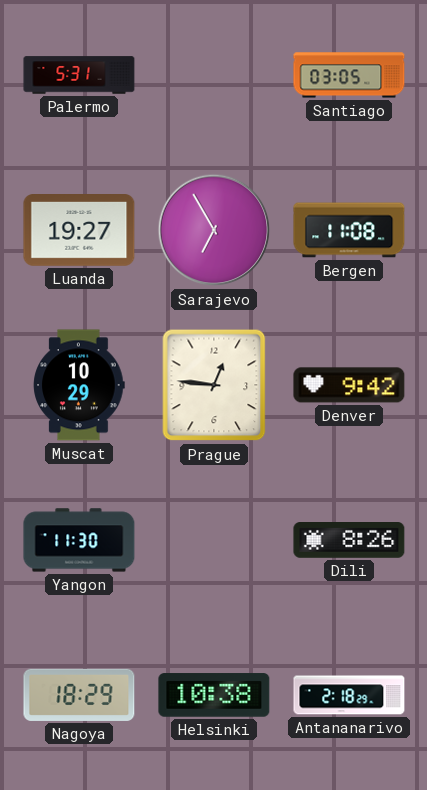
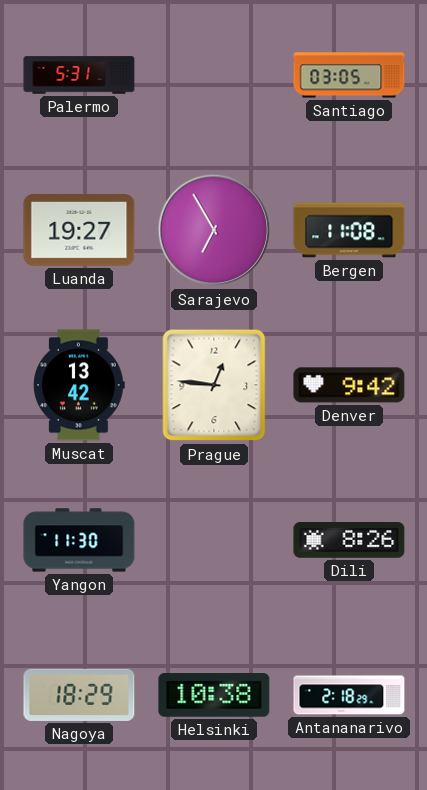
Muscat: 10:29 -> 13:42 (79, 385)
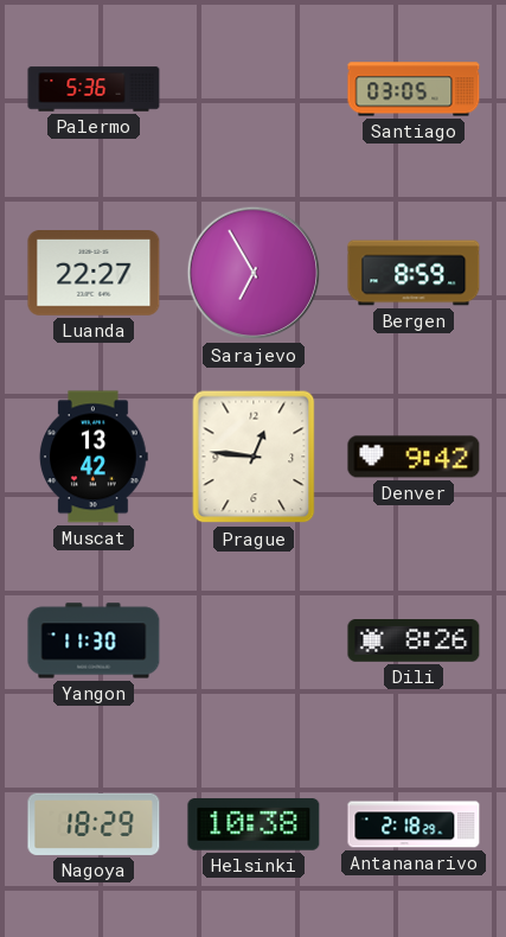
Palermo: 5:31 -> 5:36 (94, 89)
Luanda: 19:27 -> 22:27 (94, 274)
Bergen: 11:08 -> 8:59 (414, 273)
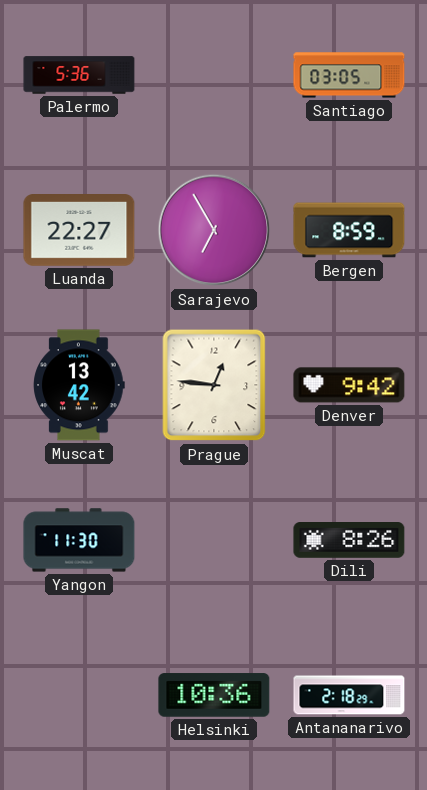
Nagoya: 18:29 -> none (94, 824)
Helsinki: 10:38 -> 10:36 (214, 695)
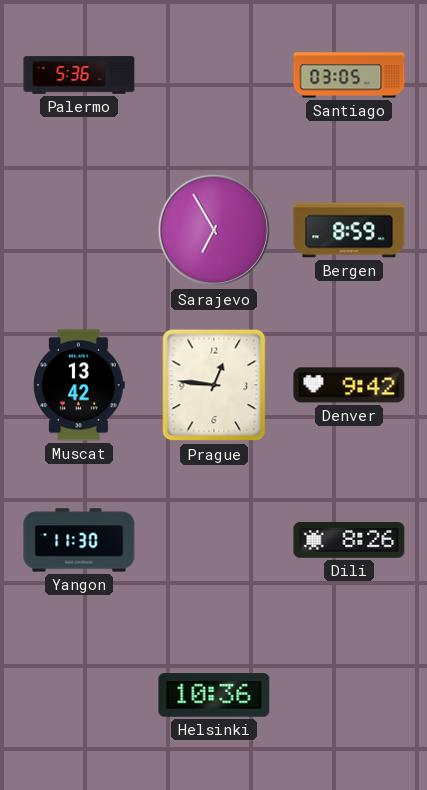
Luanda: 22:27 -> none (79, 231)
Antananarivo: 2:18 -> none (349, 695)
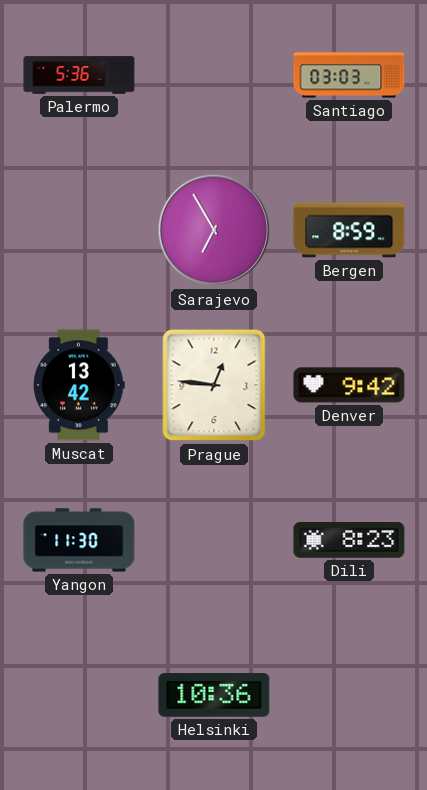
Santiago: 03:05 -> 03:03 (349, 75)
Dili: 8:26 -> 8:23 (349, 540)
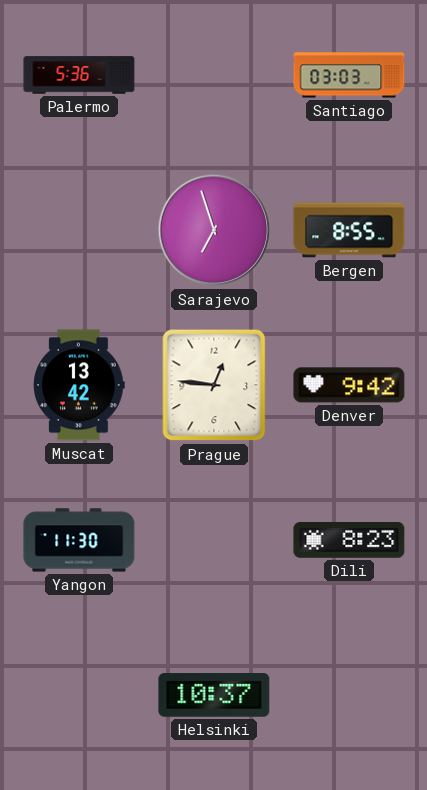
Sarajevo: 6:55 -> 6:57 (214, 230)
Bergen: 8:59 -> 8:55 (349, 230)
Helsinki: 10:36 -> 10:37 (214, 695)
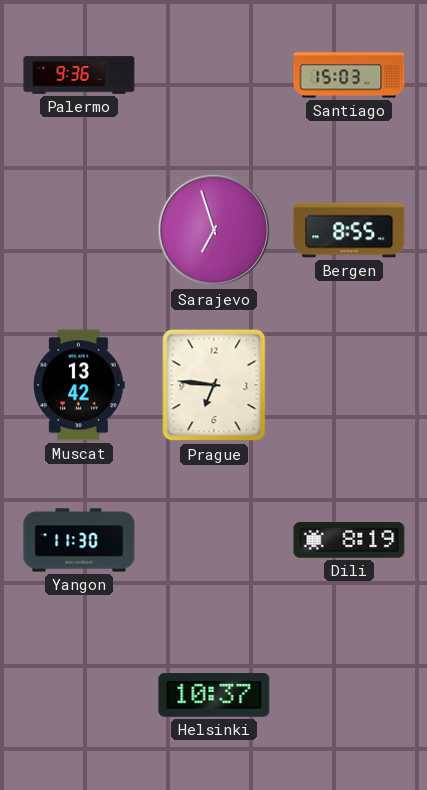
Palermo: 5:36 -> 9:36 (79, 75)
Santiago: 03:03 -> 15:03 (349, 75)
Prague: 12:46 -> 6:46 (214, 385)
Denver: 9:42 -> none (349, 385)
Dili: 8:23 -> 8:19 (349, 540)
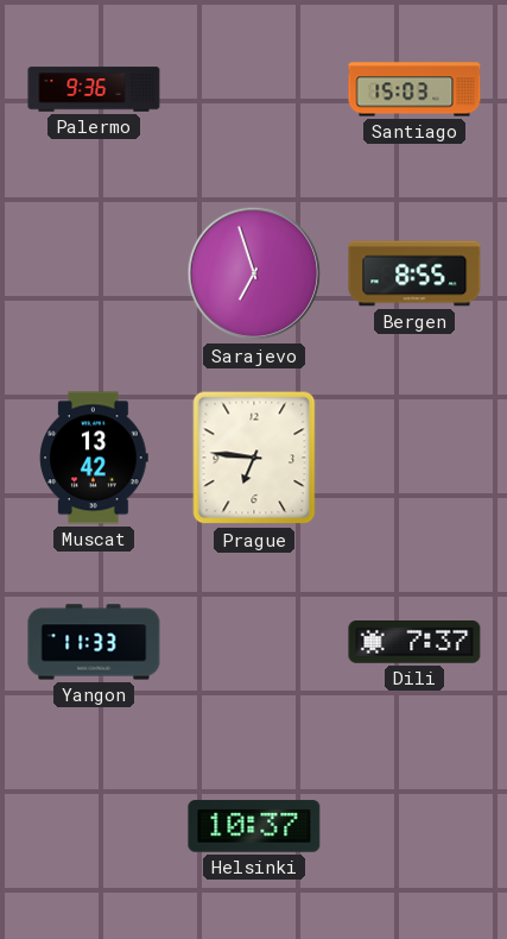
Yangon: 11:30 -> 11:33 (94, 642)
Dili: 8:19 -> 7:37 (414, 642)
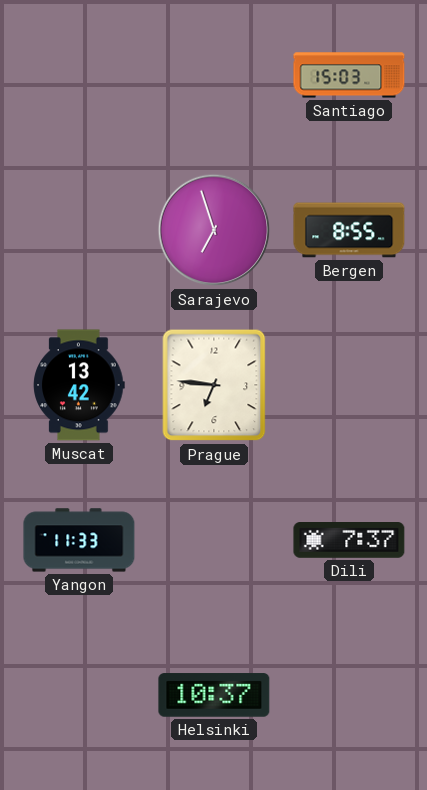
Palermo: 9:36 -> none (94, 89)
